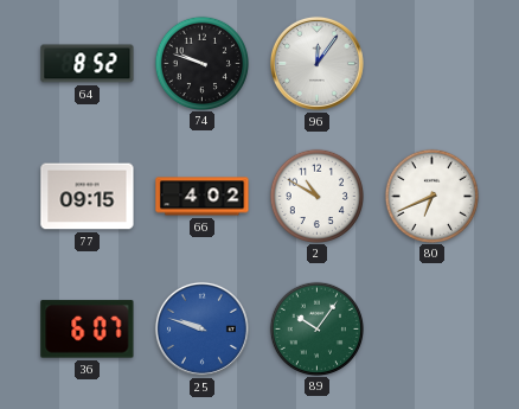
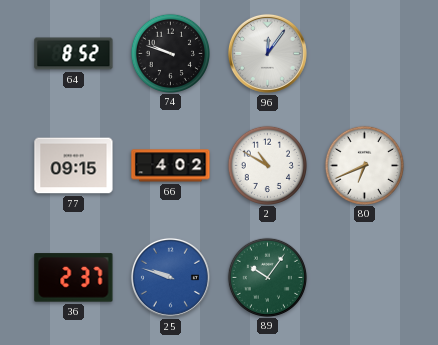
36: 6:07 -> 2:37 (74, 278)
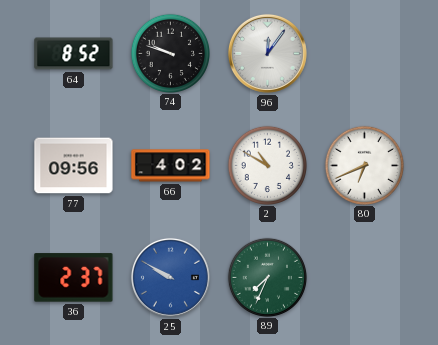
77: 09:15 -> 09:56 (74, 166)
25: 9:48 -> 9:50 (170, 277)
89: 10:06 -> 7:34 (267, 277)
